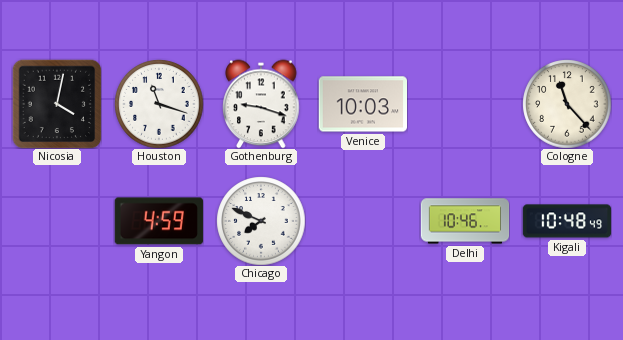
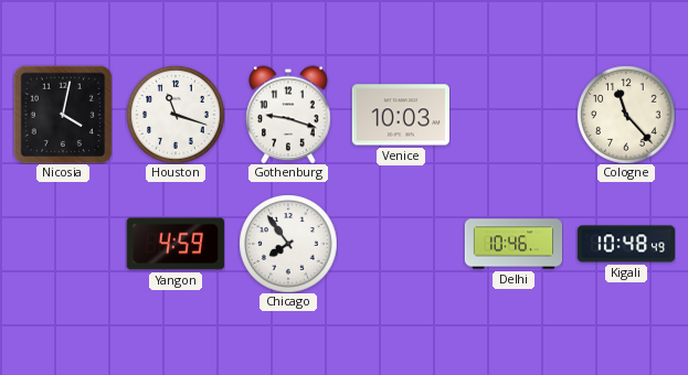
Chicago: 7:49 -> 7:54 (288, 244)
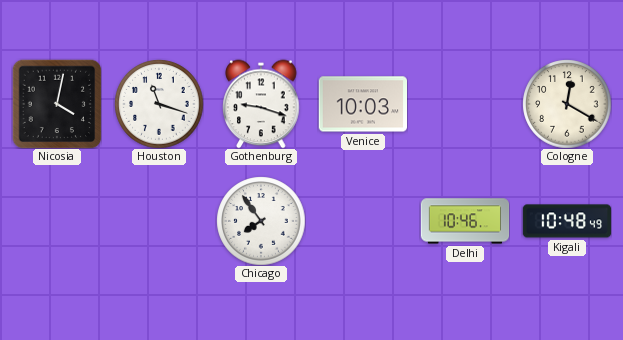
Cologne: 11:23 -> 12:20 (567, 104)
Yangon: 4:59 -> none (176, 244)
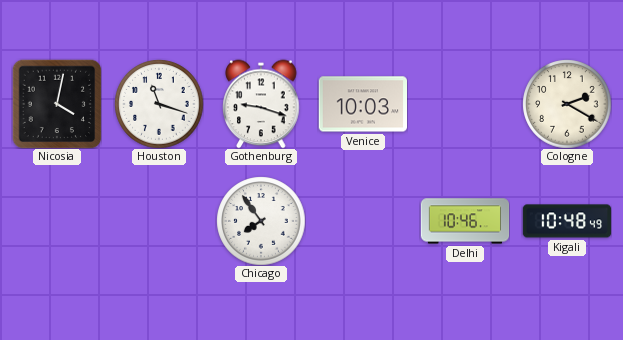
Cologne: 12:20 -> 2:20 (567, 104)
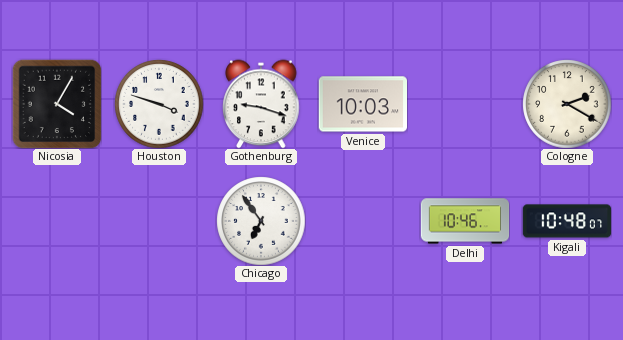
Nicosia: 4:02 -> 4:05 (57, 104)
Houston: 11:18 -> 3:48 (159, 104)
Chicago: 7:54 -> 6:54 (261, 221)
Kigali: 10:48:49 -> 10:48:07 (567, 221)
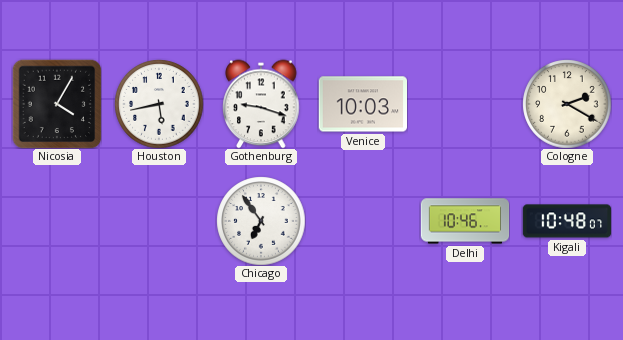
Houston: 3:48 -> 5:43 (159, 104)
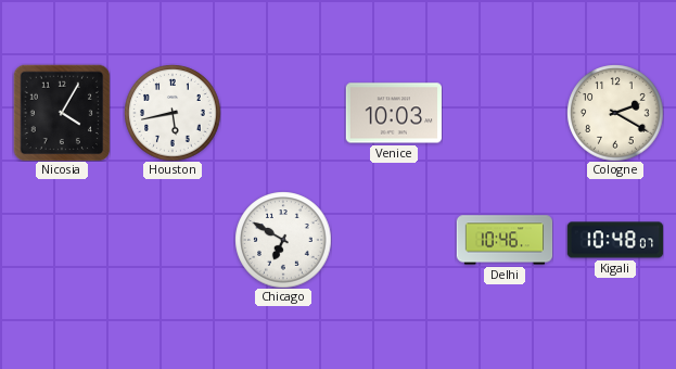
Gothenburg: 9:18 -> none (261, 104)
Chicago: 6:54 -> 6:50 (283, 240)
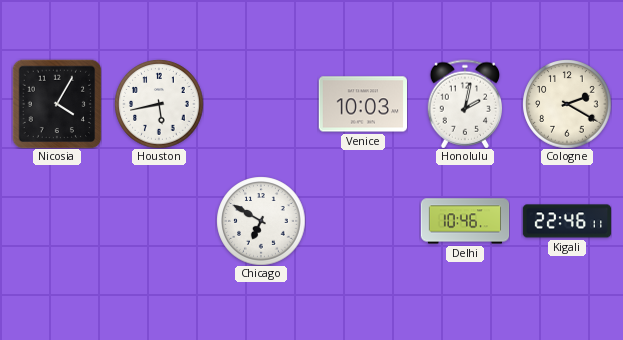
Honolulu: none -> 2:02 (464, 104)
Kigali: 10:48 -> 22:46 (567, 221)
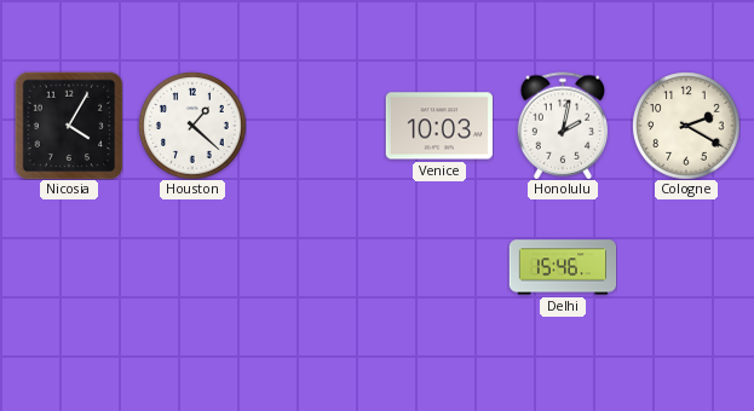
Houston: 5:43 -> 1:22 (192, 126)
Chicago: 6:50 -> none (261, 221)
Delhi: 10:46 -> 15:46 (563, 267)
Kigali: 22:46 -> none (567, 221)
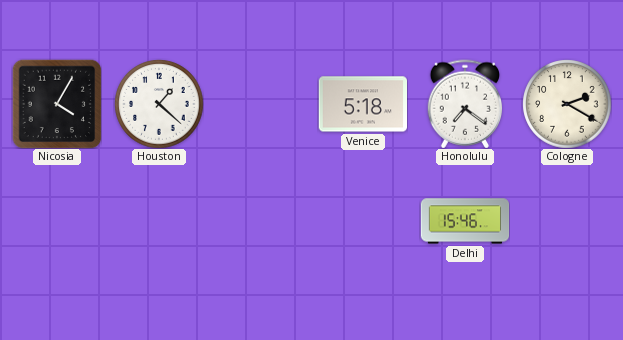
Venice: 10:03 -> 5:18 (362, 104)
Honolulu: 2:02 -> 7:21 (464, 104)
